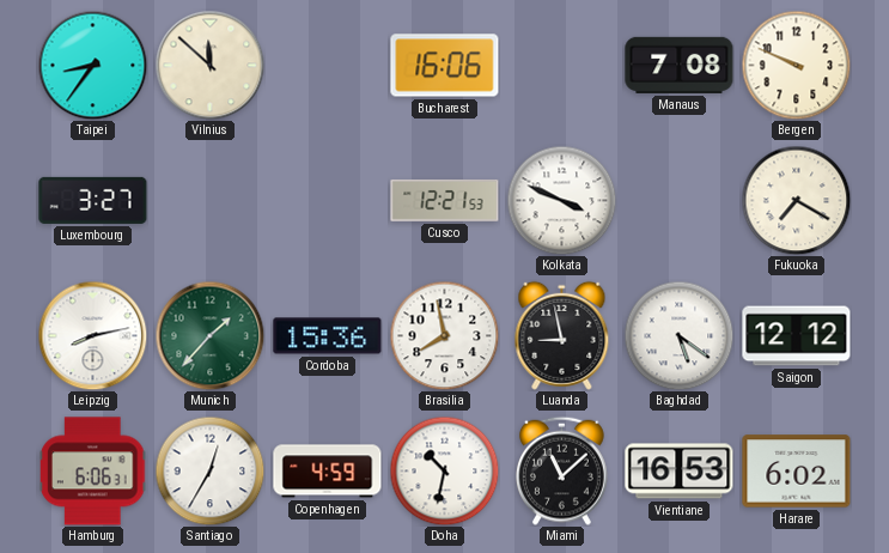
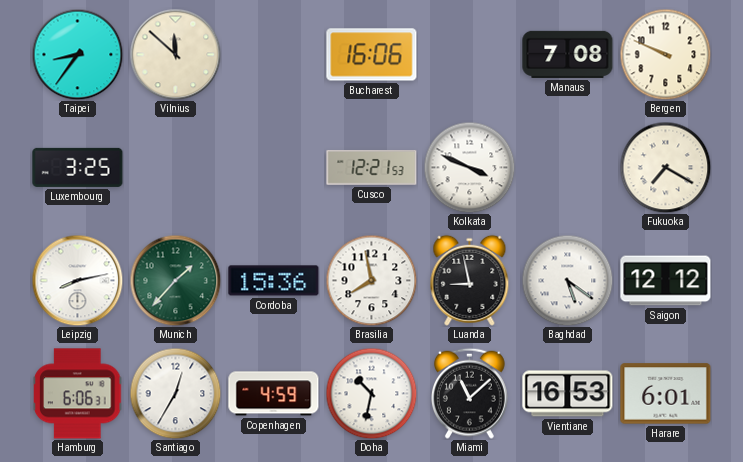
Luxembourg: 3:27 -> 3:25 (78, 167)
Harare: 6:02 -> 6:01 (666, 394)
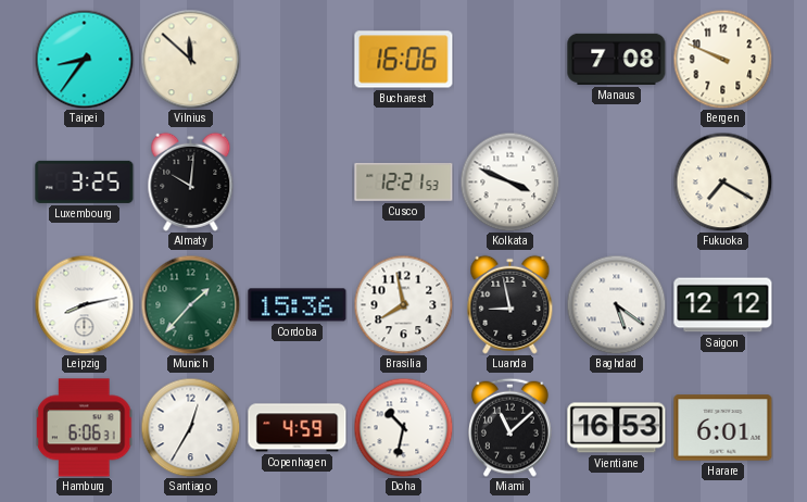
Almaty: none -> 10:01 (191, 181)
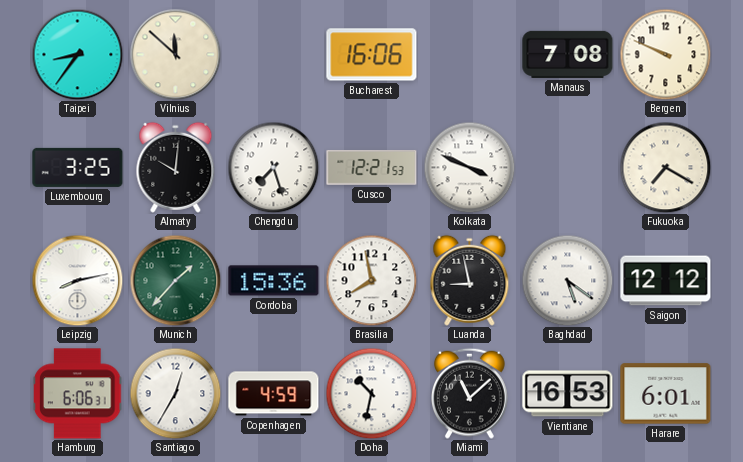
Chengdu: none -> 7:27 (273, 167)
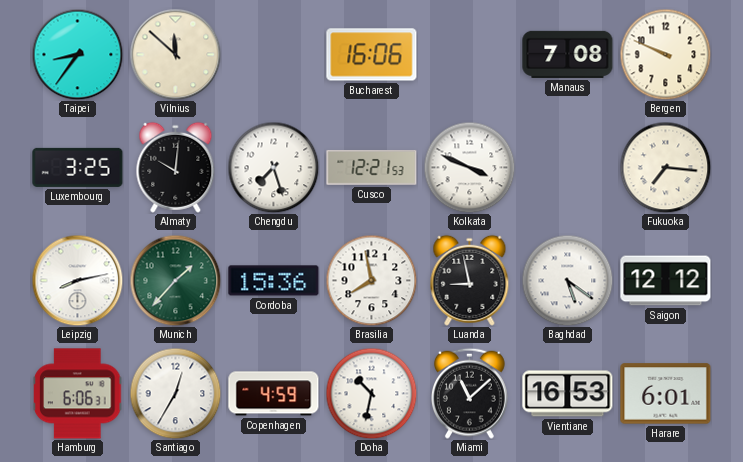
Fukuoka: 7:20 -> 7:16 (665, 167)
